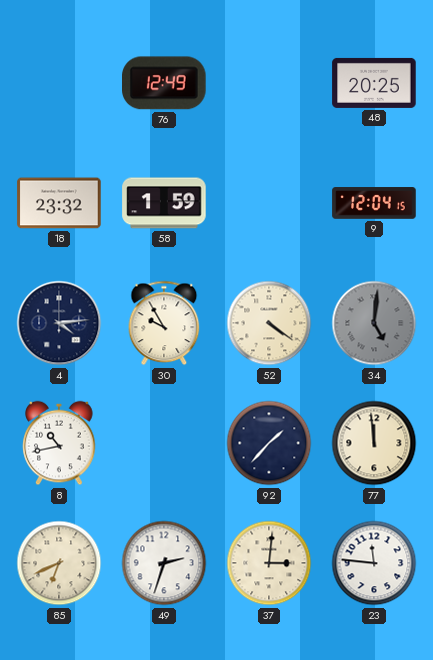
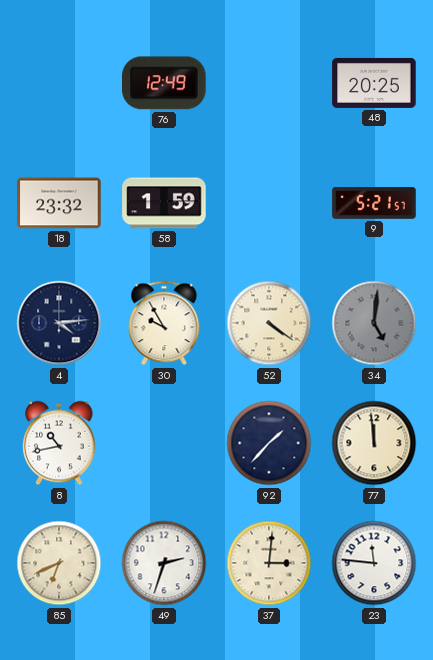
9: 12:04 -> 5:21 (374, 203)
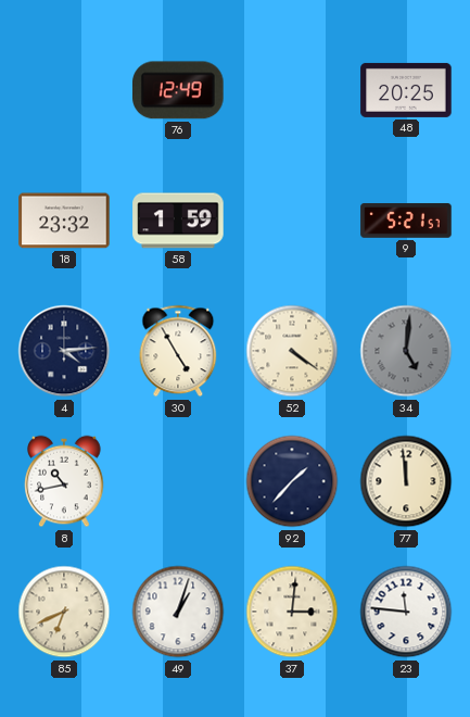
30: 9:55 -> 4:55 (178, 351)
49: 2:33 -> 1:03 (178, 612)
